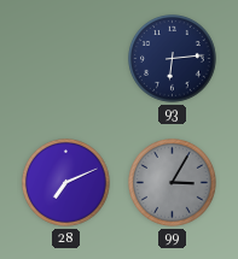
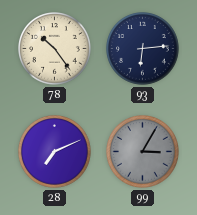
78: none -> 10:24 (55, 49)
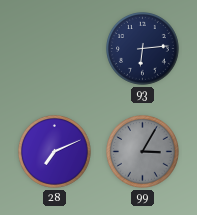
78: 10:24 -> none (55, 49)
